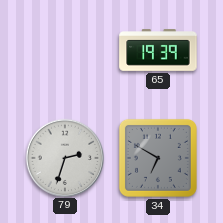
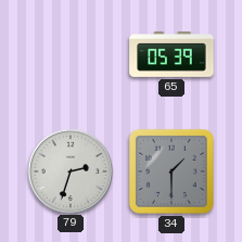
65: 19:39 -> 05:39 (171, 54)
34: 6:50 -> 1:30 (171, 171)
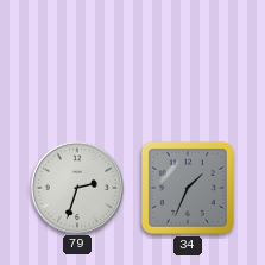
65: 05:39 -> none (171, 54)
34: 1:30 -> 1:34 (188, 188)
